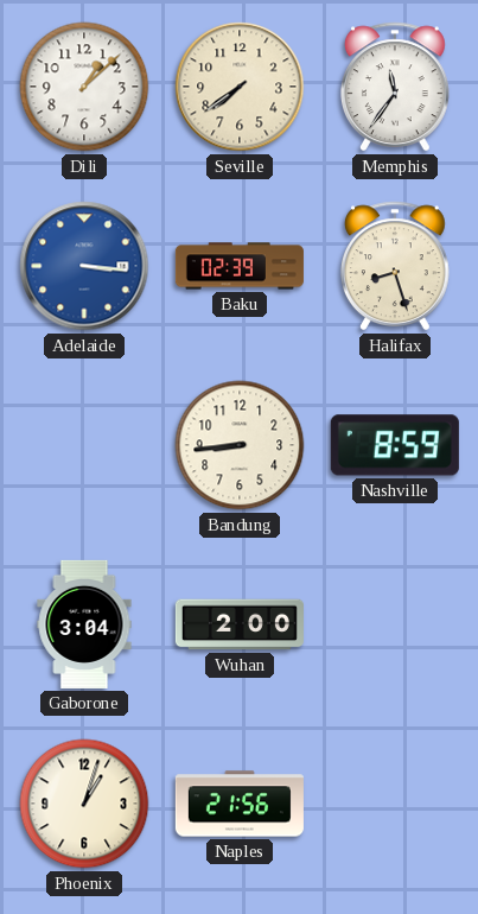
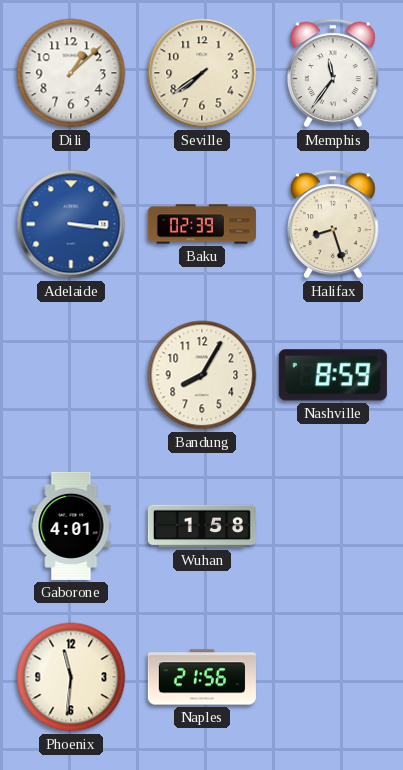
Bandung: 8:44 -> 8:05 (202, 375)
Gaborone: 3:04 -> 4:01 (71, 526)
Wuhan: 2:00 -> 1:58 (202, 526)
Phoenix: 1:03 -> 11:31 (71, 677)
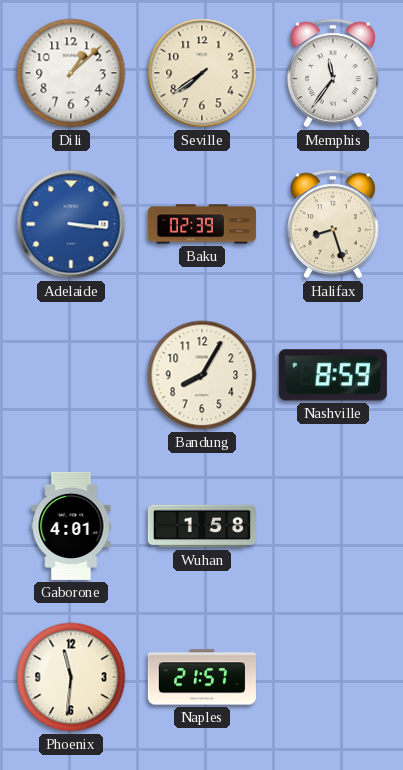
Naples: 21:56 -> 21:57 (202, 677)
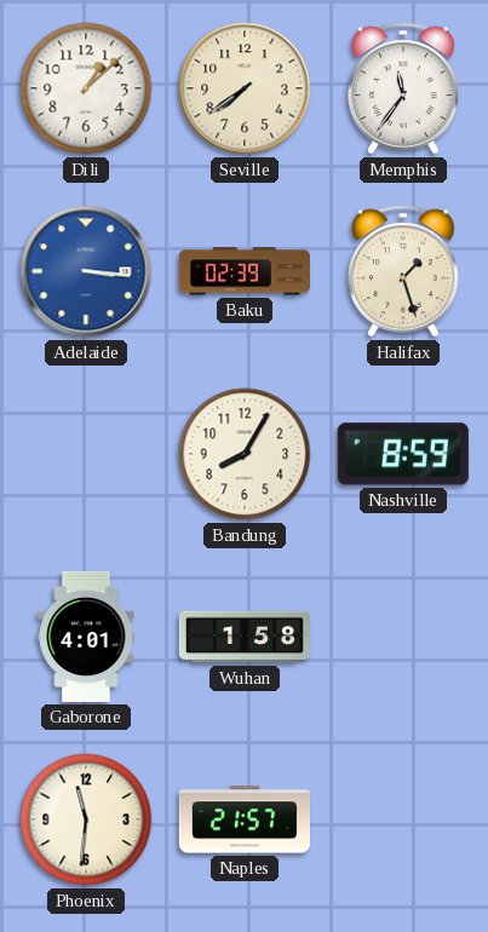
Halifax: 8:27 -> 1:27 (403, 271)
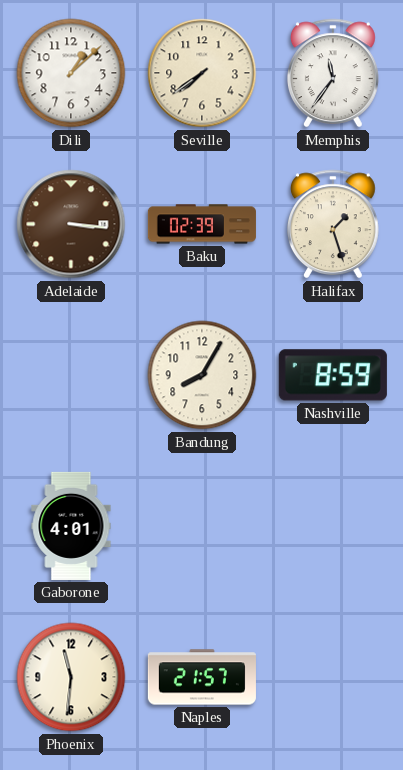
Adelaide dial: blue -> brown (71, 224)
Wuhan: 1:58 -> none (245, 637)
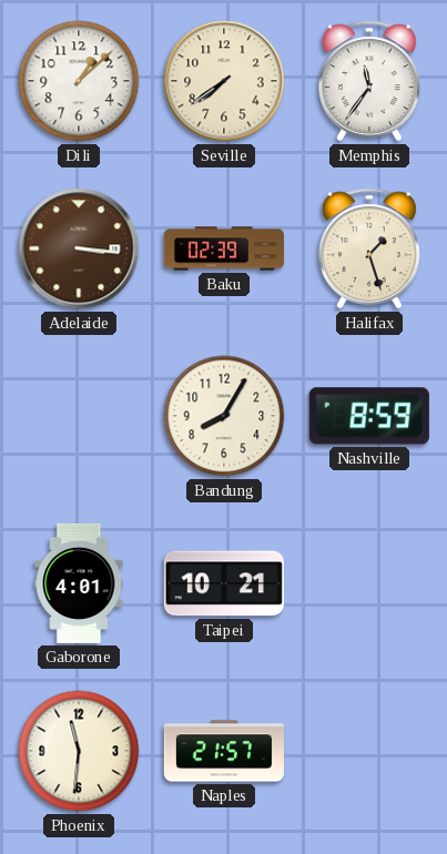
Taipei: none -> 10:21 (224, 583)
